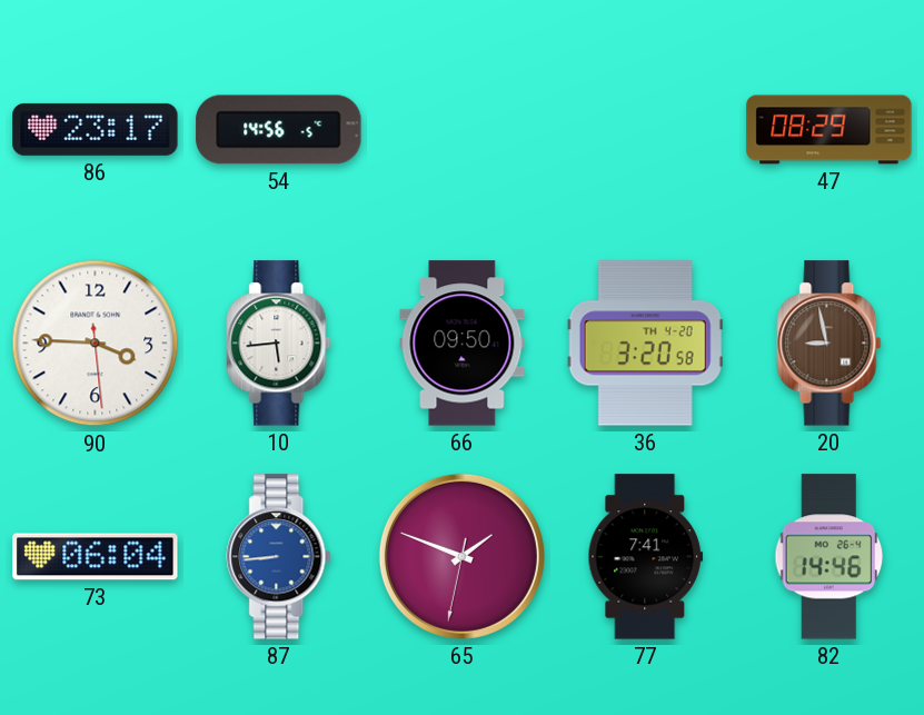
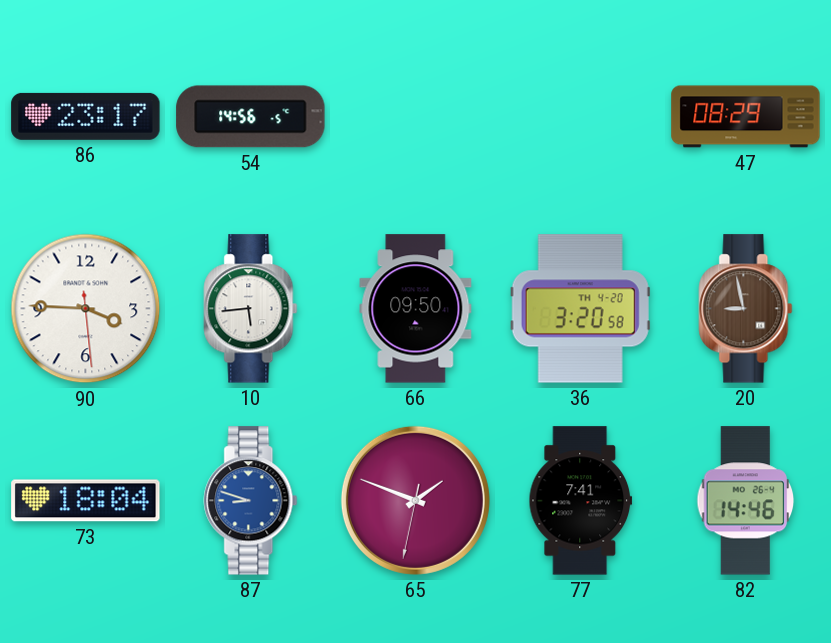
73: 06:04 -> 18:04 (86, 501)
87: 8:44 -> 8:48 (251, 501)
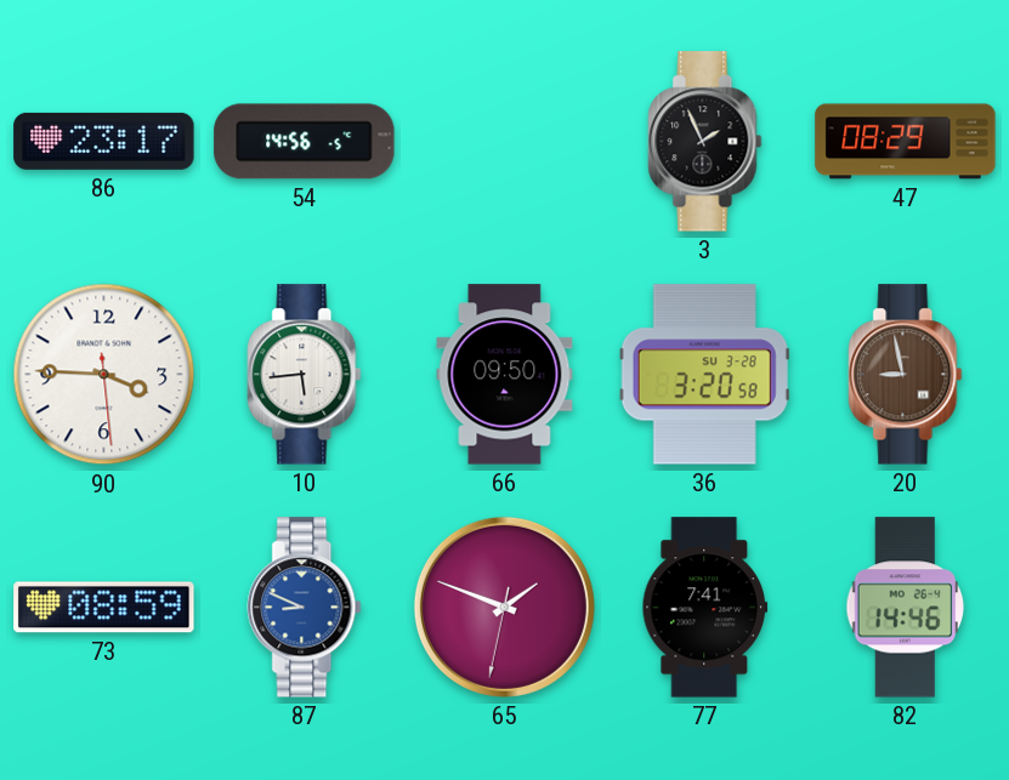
3: none -> 1:56 (705, 142)
36 date: TH 4-20 -> SU 3-28 (704, 375)
73: 18:04 -> 08:59 (104, 608)
87: 8:48 -> 8:49 (305, 608)
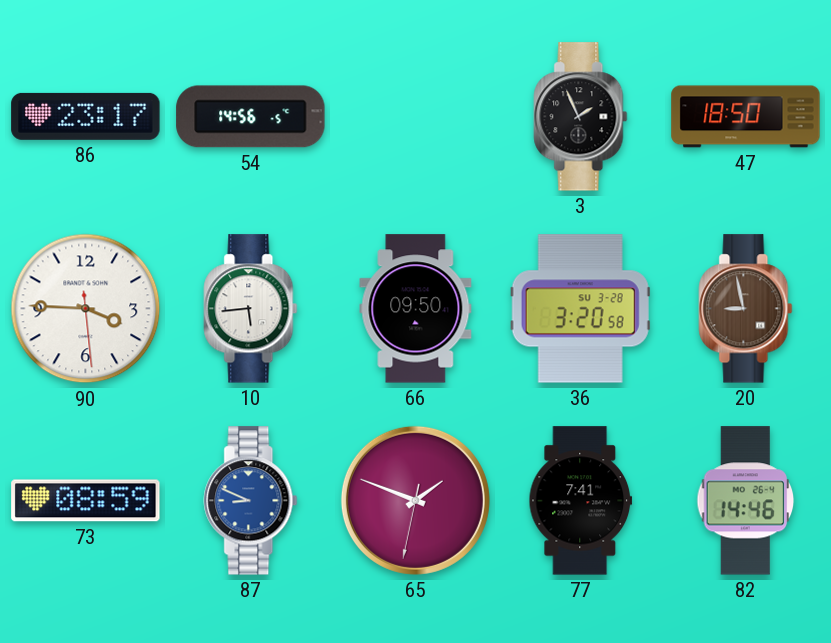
47: 08:29 -> 18:50 (746, 117)
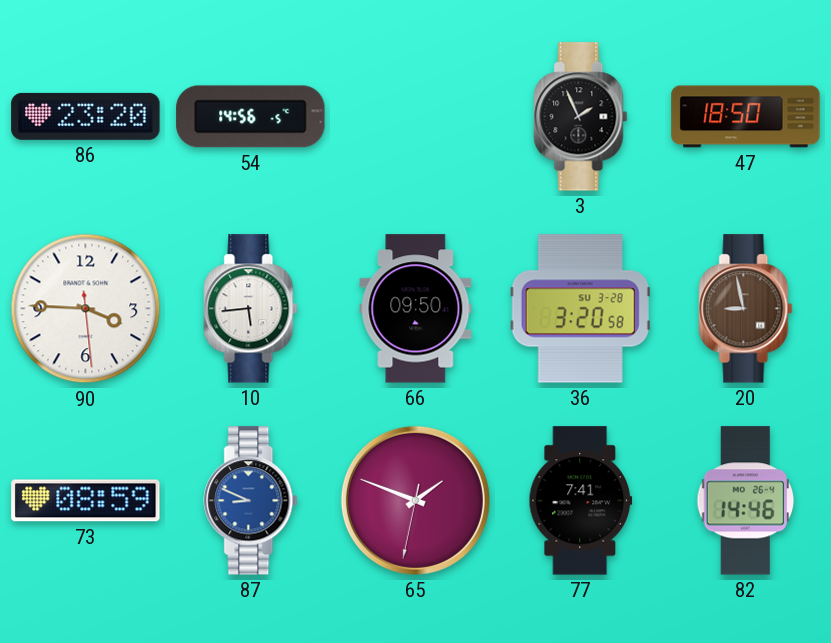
86: 23:17 -> 23:20 (86, 116)
